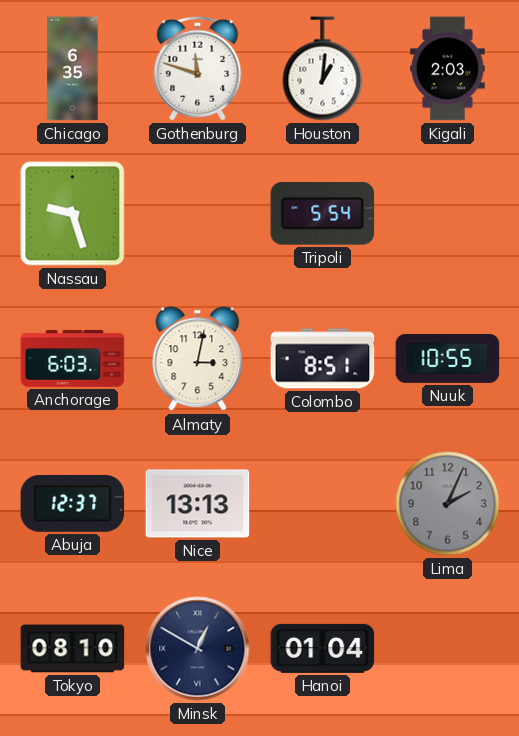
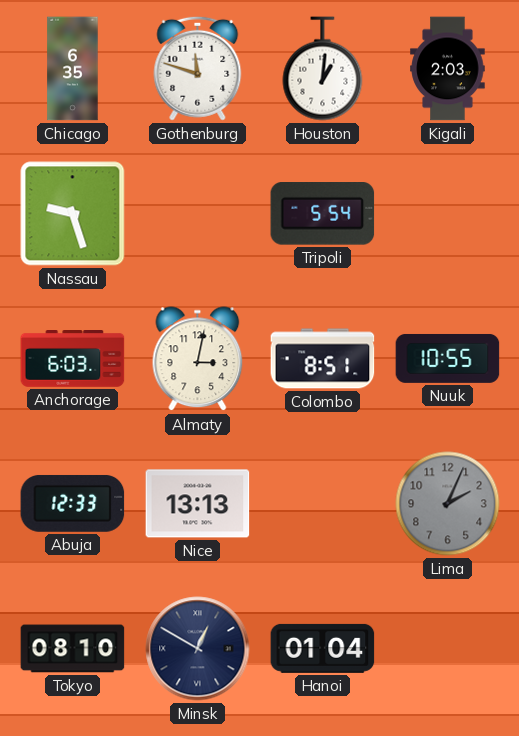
Abuja: 12:37 -> 12:33 (73, 503)
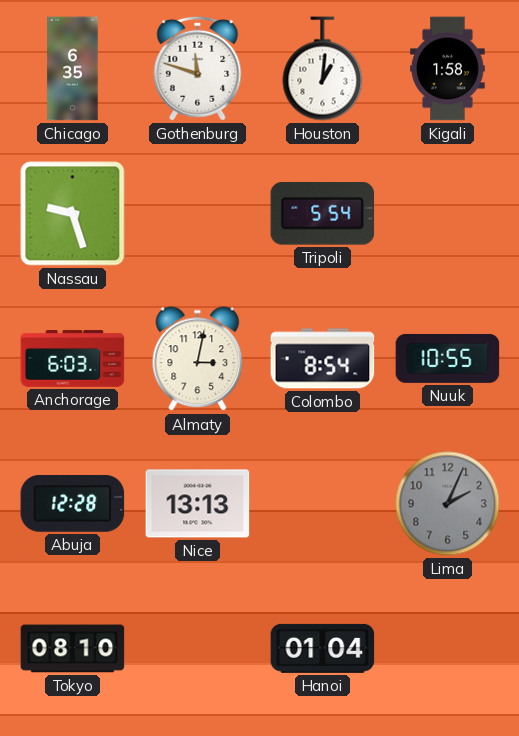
Kigali: 2:03 -> 1:58 (448, 69)
Colombo: 8:51 -> 8:54 (323, 359)
Abuja: 12:33 -> 12:28 (73, 503)
Minsk: 12:50 -> none (198, 649)
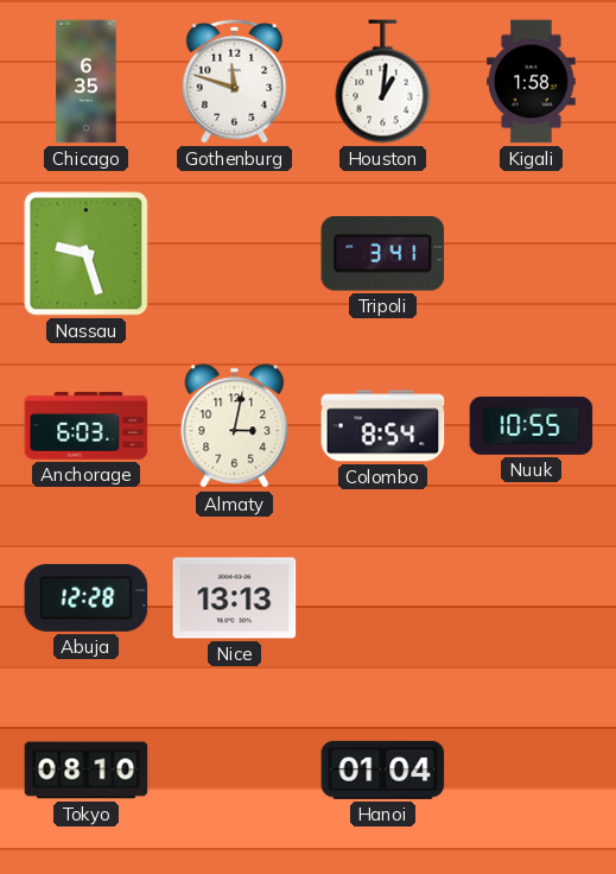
Tripoli: 5:54 -> 3:41 (383, 254)
Lima: 2:04 -> none (448, 504)
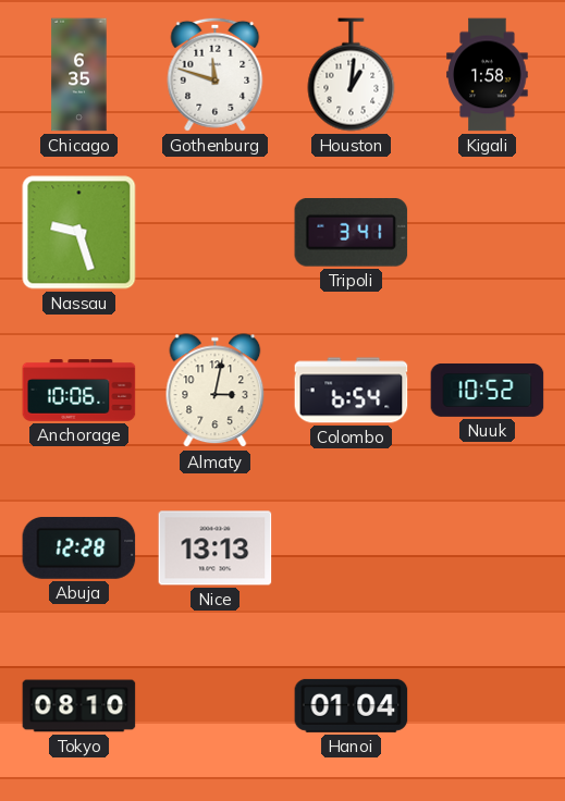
Anchorage: 6:03 -> 10:06 (79, 391)
Colombo: 8:54 -> 6:54 (352, 391)
Nuuk: 10:55 -> 10:52 (488, 391)
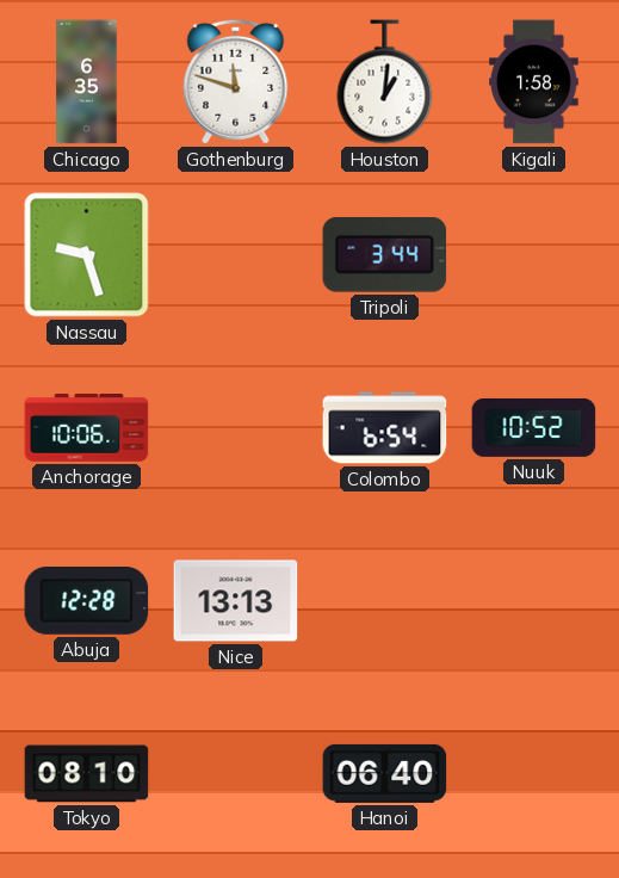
Tripoli: 3:41 -> 3:44 (385, 255)
Almaty: 3:02 -> none (216, 391)
Hanoi: 01:04 -> 06:40 (385, 773)
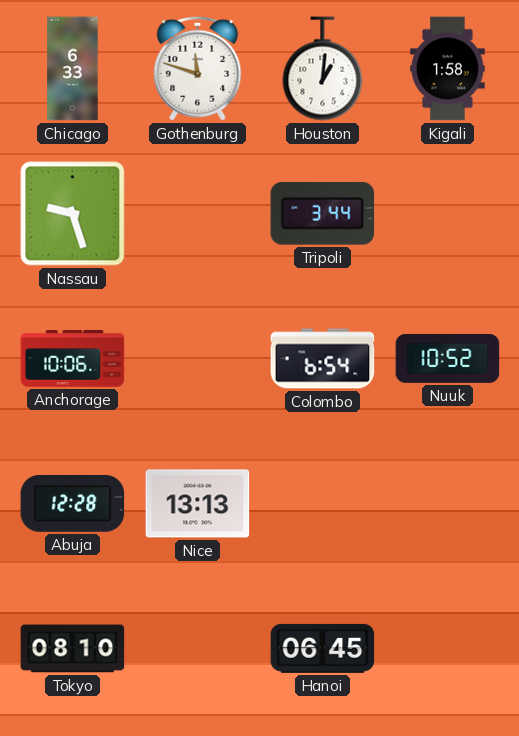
Chicago: 6:35 -> 6:33 (73, 69)
Hanoi: 06:40 -> 06:45 (323, 648)
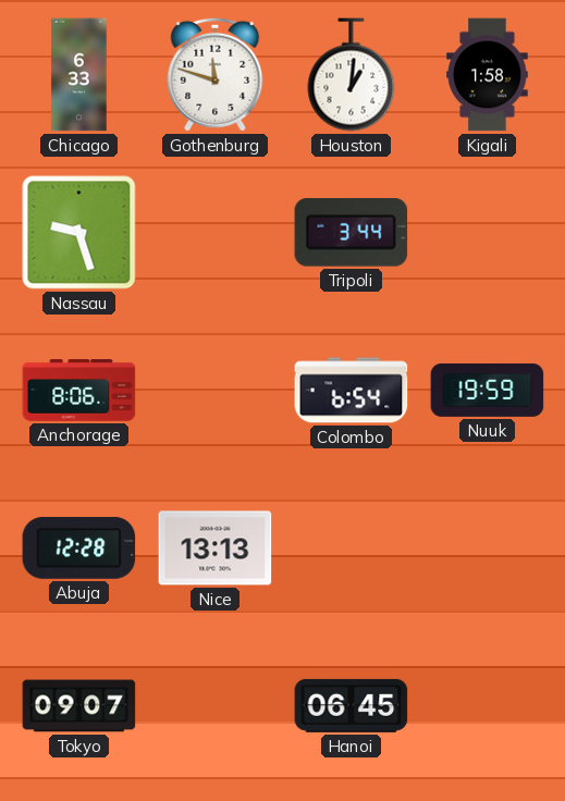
Anchorage: 10:06 -> 8:06 (79, 391)
Nuuk: 10:52 -> 19:59 (488, 391)
Tokyo: 08:10 -> 09:07 (79, 706)
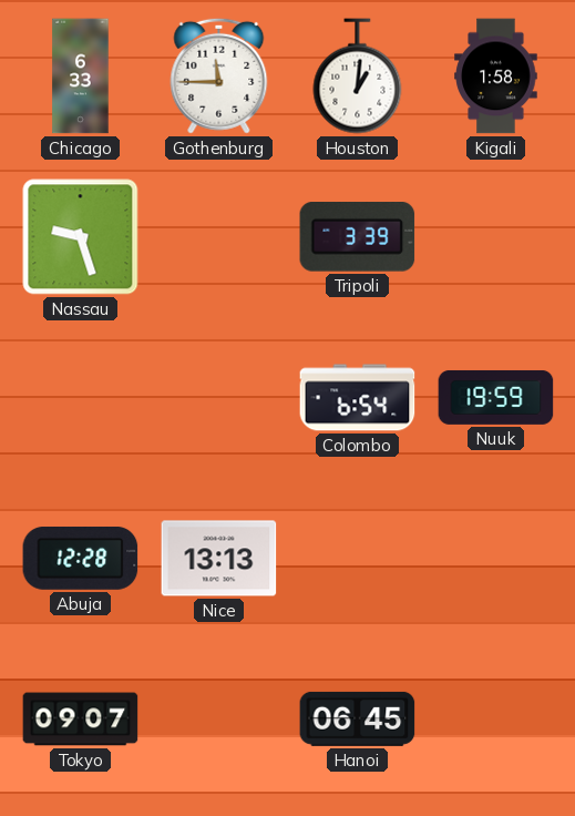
Gothenburg: 11:48 -> 11:45 (219, 75)
Tripoli: 3:44 -> 3:39 (358, 237)
Anchorage: 8:06 -> none (79, 391)
